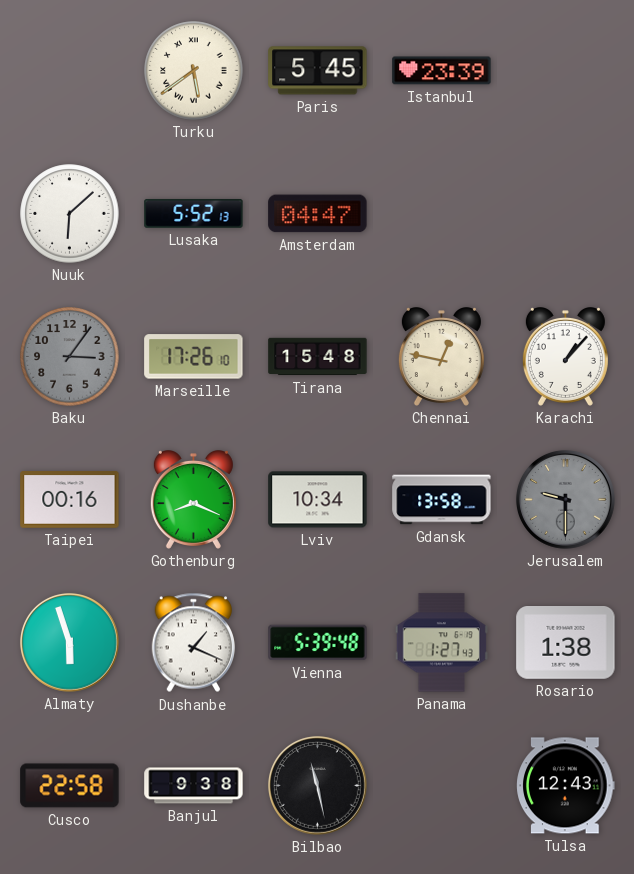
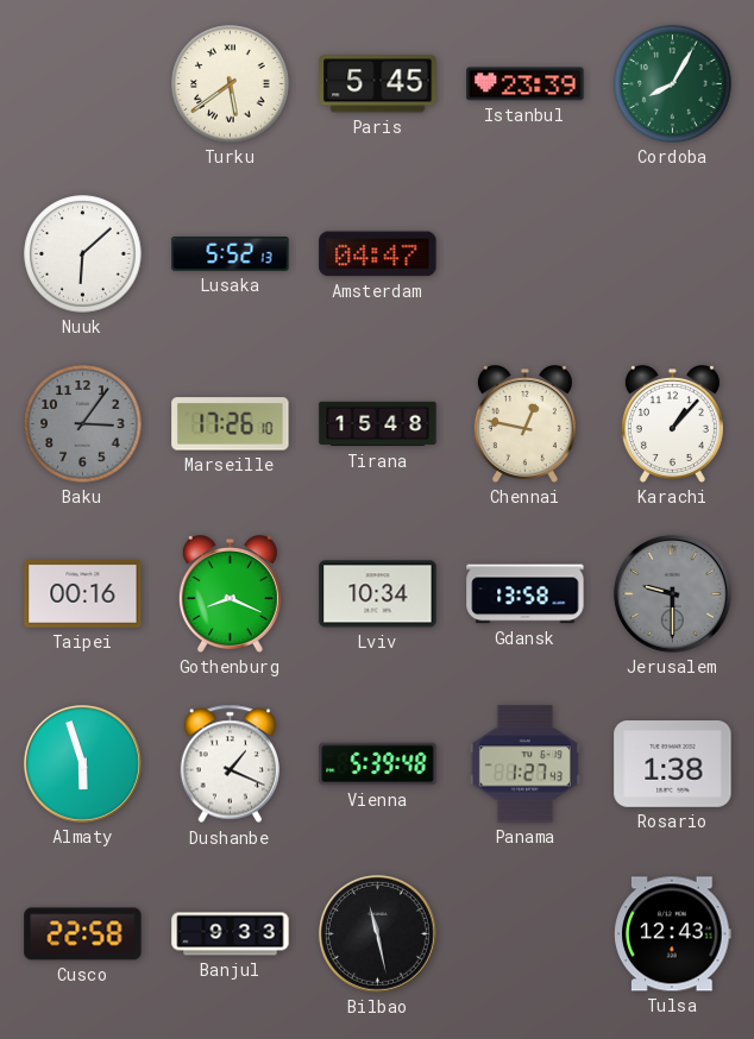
Cordoba: none -> 8:05 (673, 84)
Banjul: 9:38 -> 9:33 (231, 934)
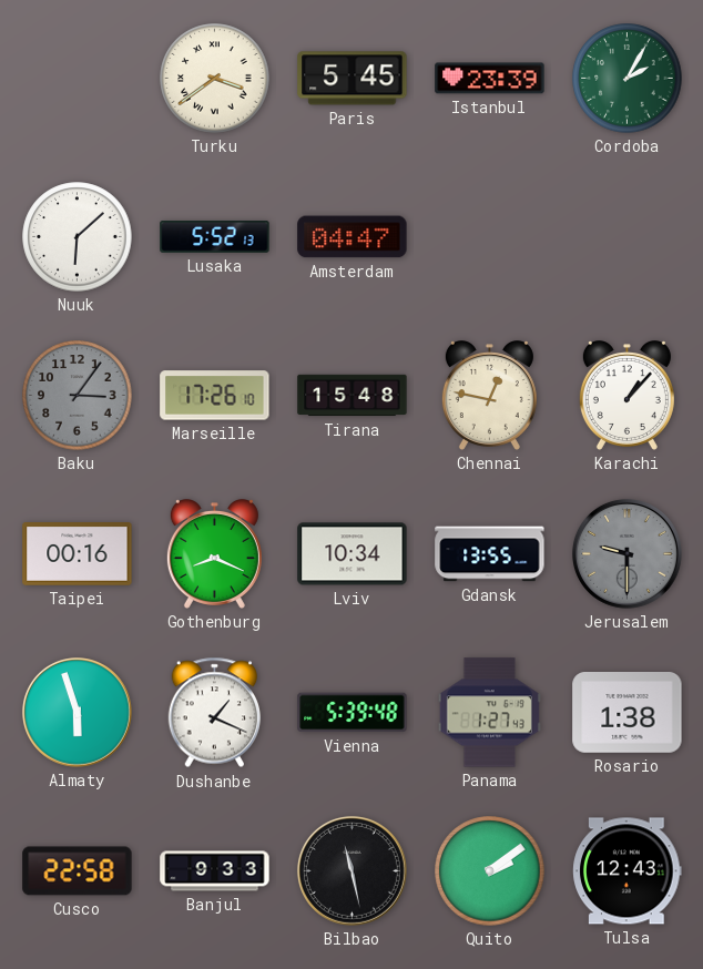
Turku: 5:39 -> 3:39 (215, 79)
Cordoba: 8:05 -> 2:05 (628, 79)
Gdansk: 13:58 -> 13:55 (490, 554)
Quito: none -> 2:09 (490, 871)
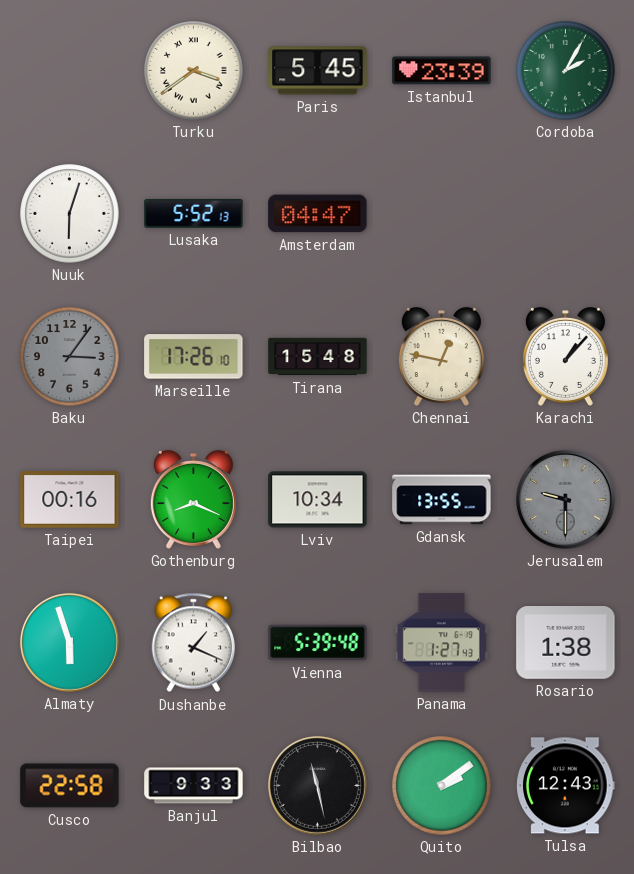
Nuuk: 6:08 -> 6:03 (70, 214)
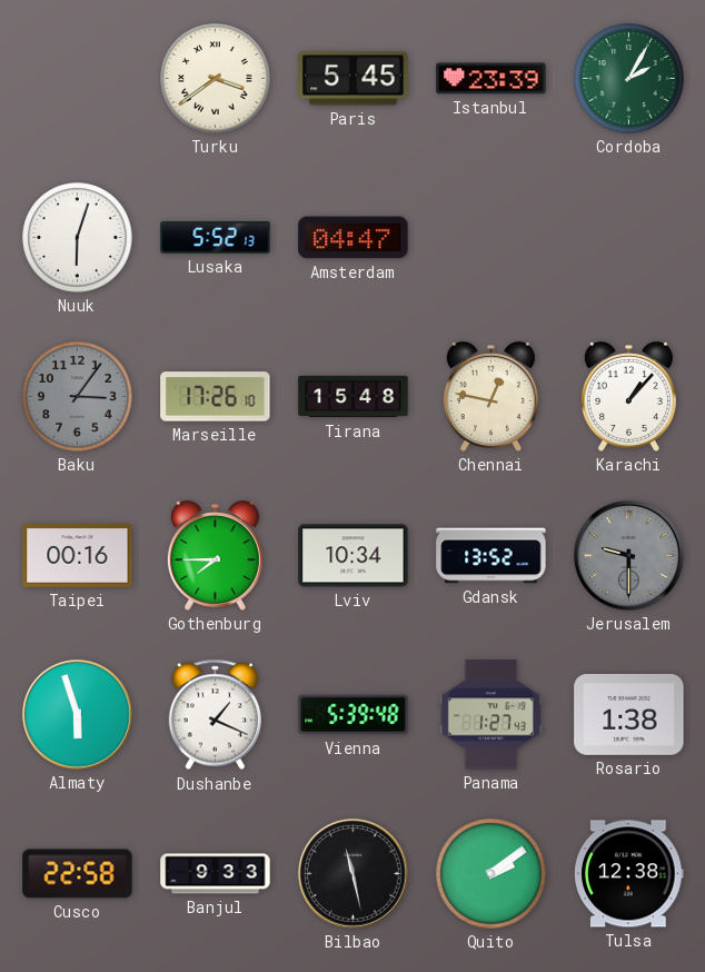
Gothenburg: 8:19 -> 7:45 (215, 556)
Gdansk: 13:55 -> 13:52 (491, 556)
Tulsa: 12:43 -> 12:38 (629, 874)
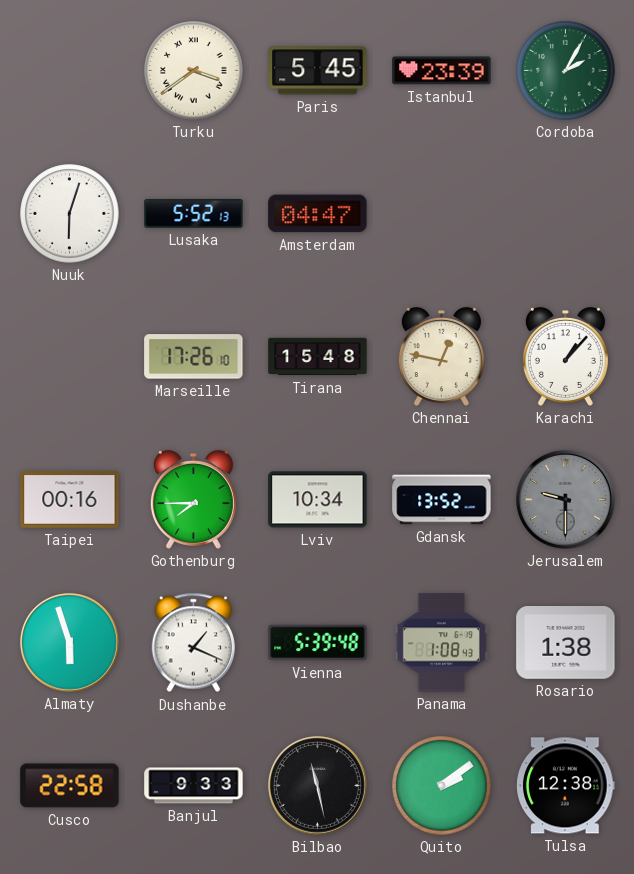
Baku: 3:06 -> none (78, 397)
Panama: 1:27 -> 1:08 (441, 643)
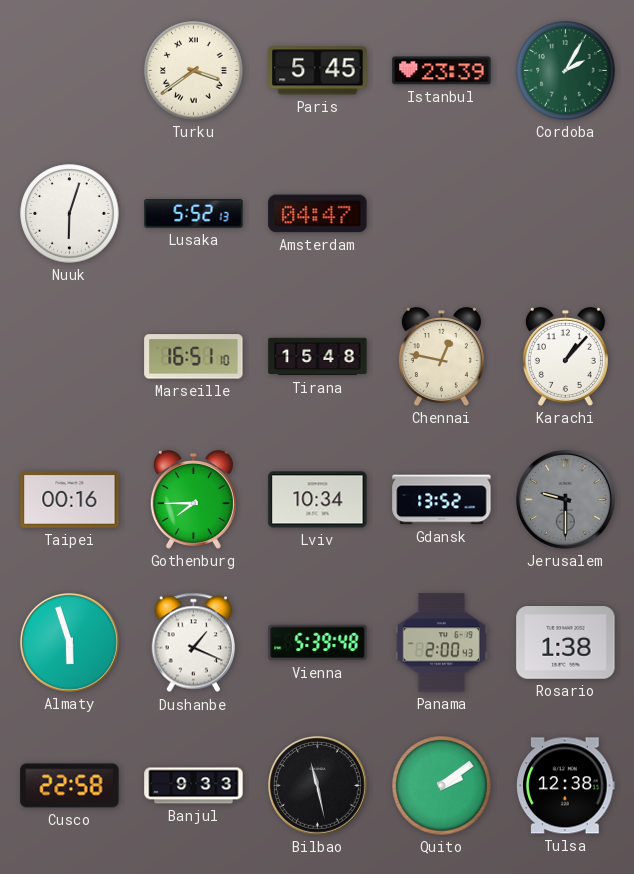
Marseille: 17:26 -> 16:51 (194, 357)
Panama: 1:08 -> 2:00 (441, 643)
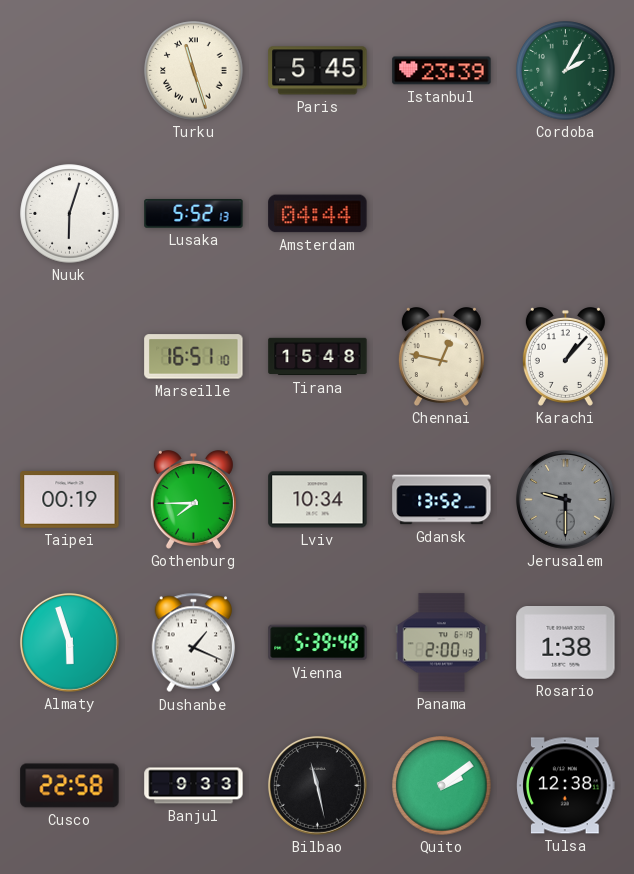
Turku: 3:39 -> 11:27 (194, 71)
Amsterdam: 04:47 -> 04:44 (318, 214)
Taipei: 00:16 -> 00:19 (70, 500)
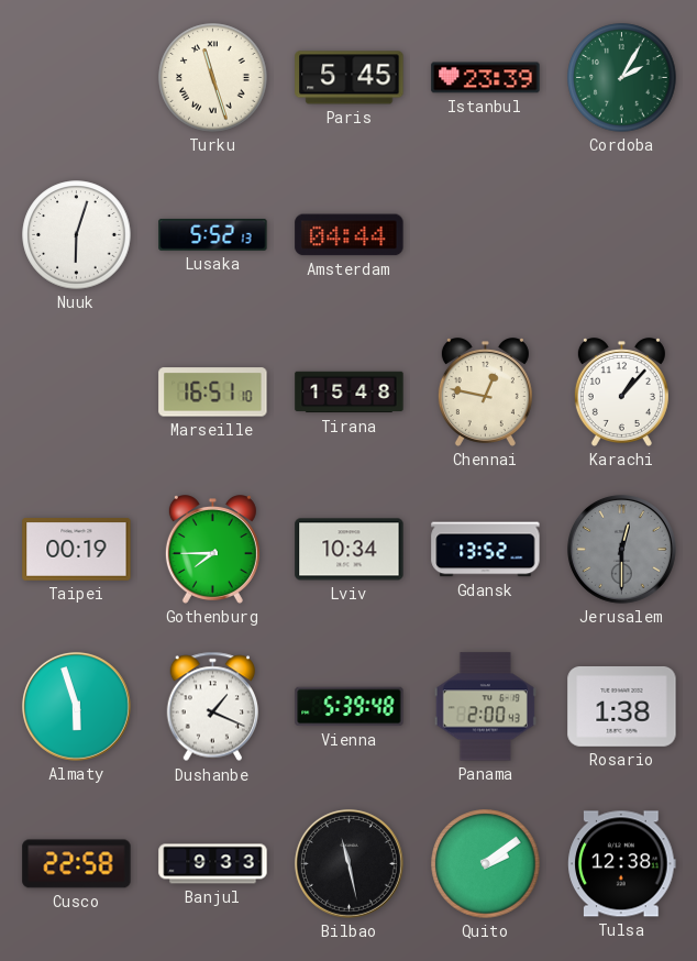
Jerusalem: 9:30 -> 12:30 (621, 549)
